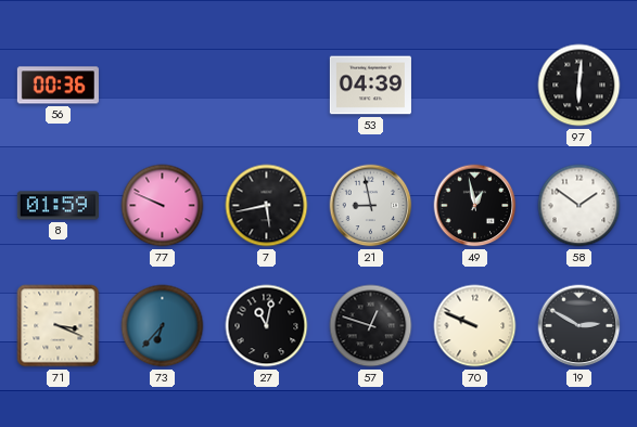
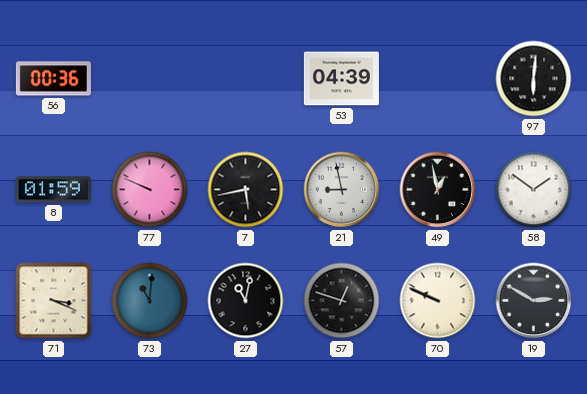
73: 6:37 -> 11:01 (150, 301)
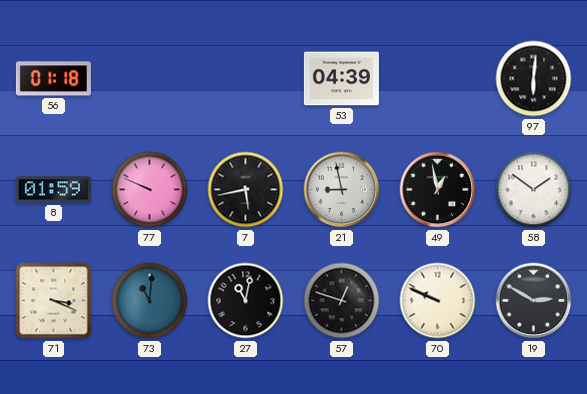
56: 00:36 -> 01:18 (53, 79)
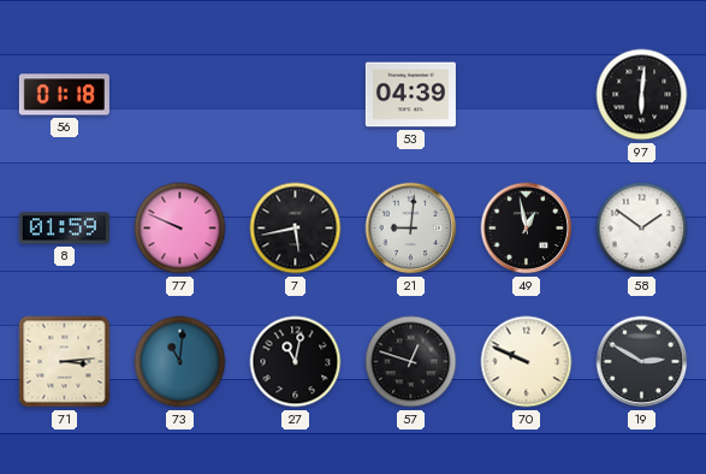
21: 8:58 -> 9:01 (411, 229)
71: 3:19 -> 3:14 (65, 362)
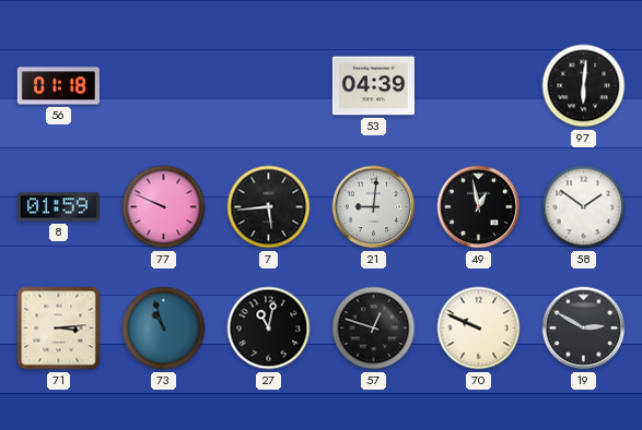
7: 5:43 -> 5:44 (269, 207)
73: 11:01 -> 10:57 (164, 329)
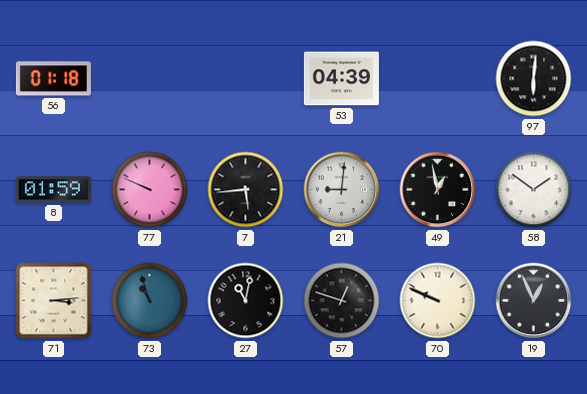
19: 2:50 -> 12:56 (534, 301)
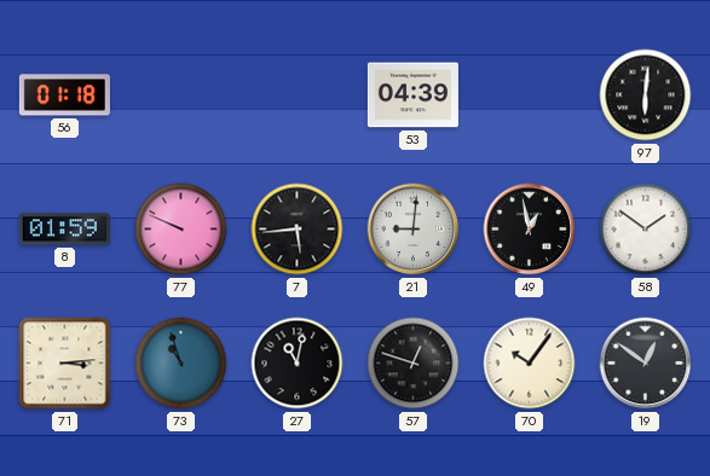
70: 9:49 -> 10:06 (530, 364)
19: 12:56 -> 12:51 (646, 364)
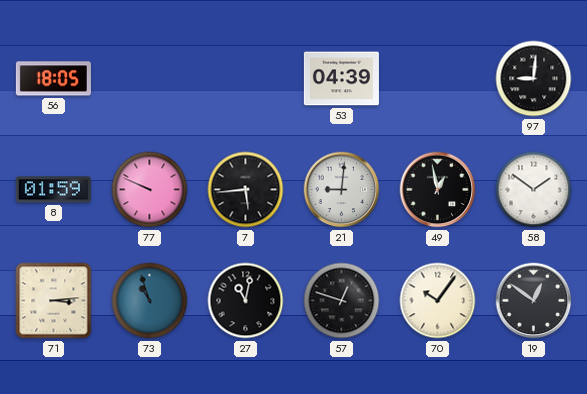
56: 01:18 -> 18:05 (53, 79)
97: 6:01 -> 9:01 (534, 79)
